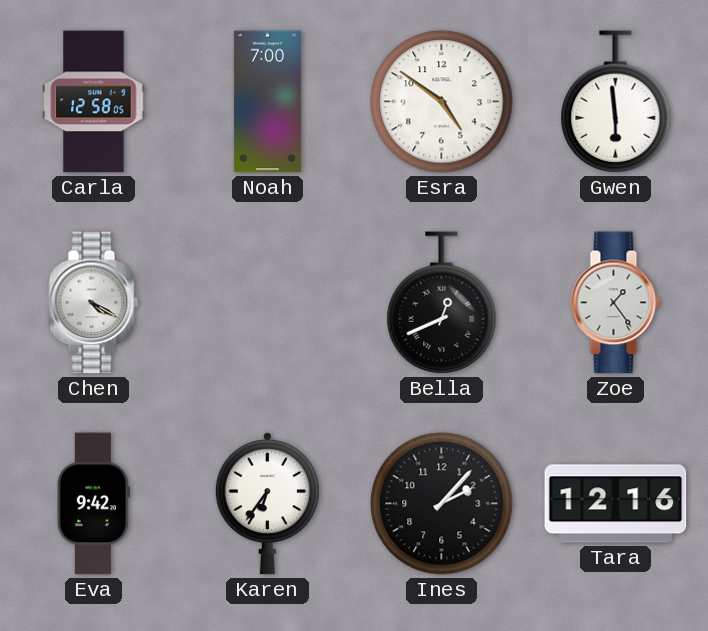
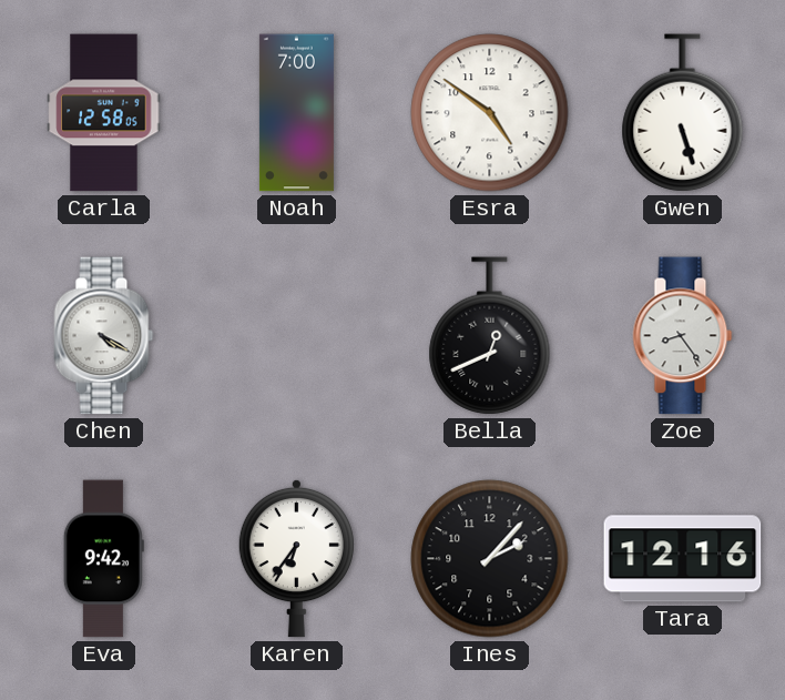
Gwen: 5:59 -> 5:27 (683, 113)
Zoe: 1:24 -> 8:24 (683, 336)
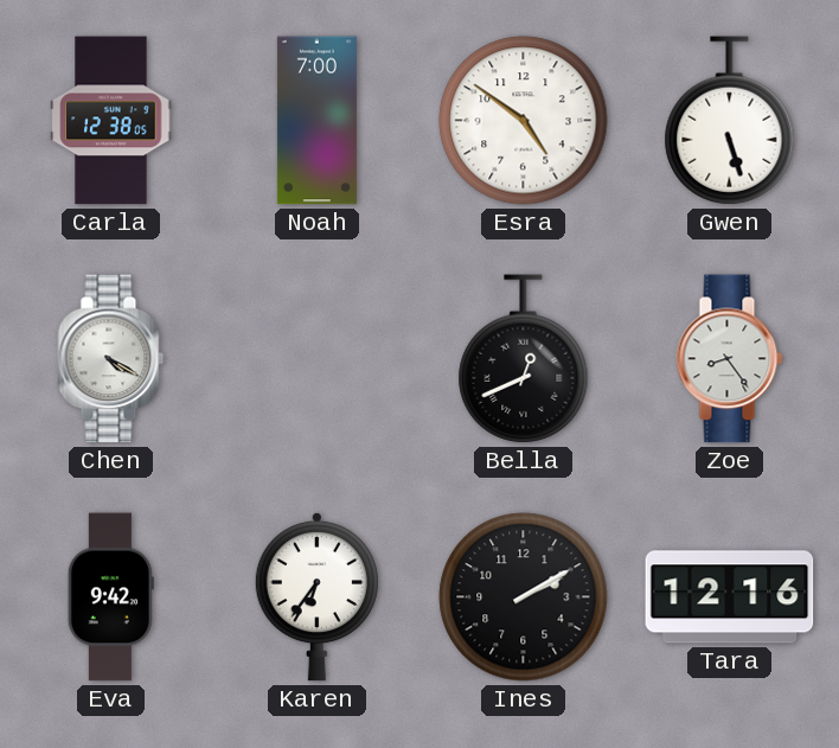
Carla: 12:58 -> 12:38 (111, 121)
Ines: 2:07 -> 2:10 (524, 597)
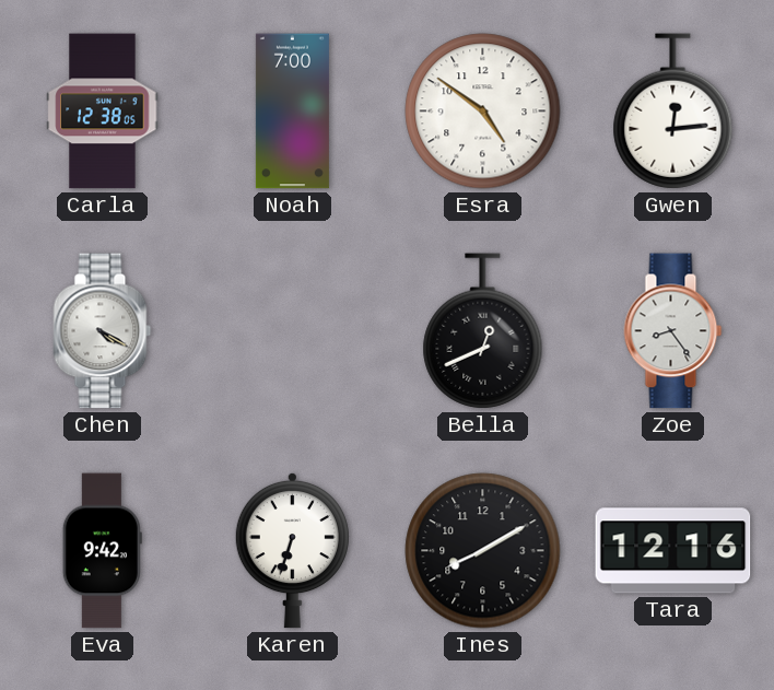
Gwen: 5:27 -> 12:14 (673, 112)
Karen: 6:36 -> 6:33 (292, 550)
Ines: 2:10 -> 8:10 (483, 551)
